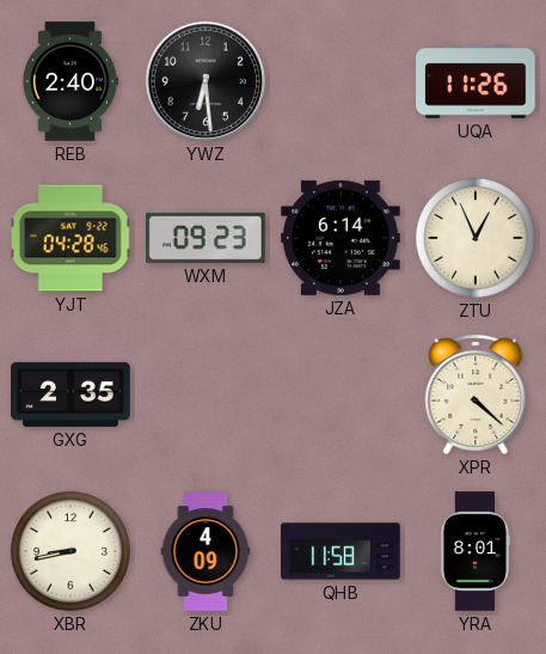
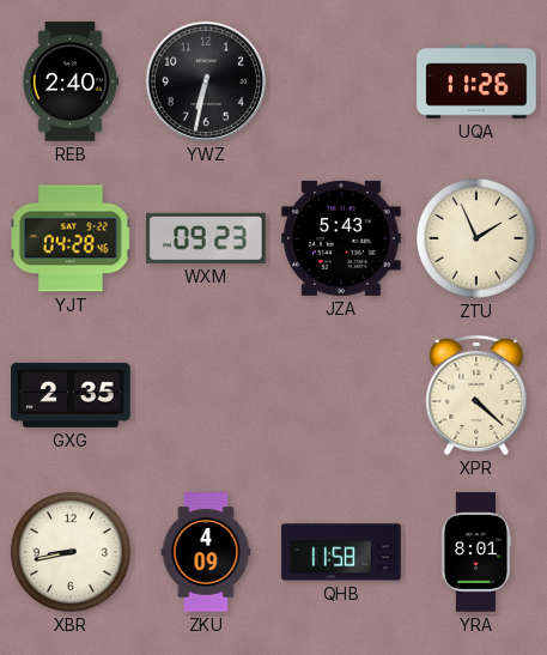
YWZ: 6:29 -> 6:32 (206, 81)
JZA: 6:14 -> 5:43 (341, 238)
ZTU: 12:56 -> 1:56 (476, 238)
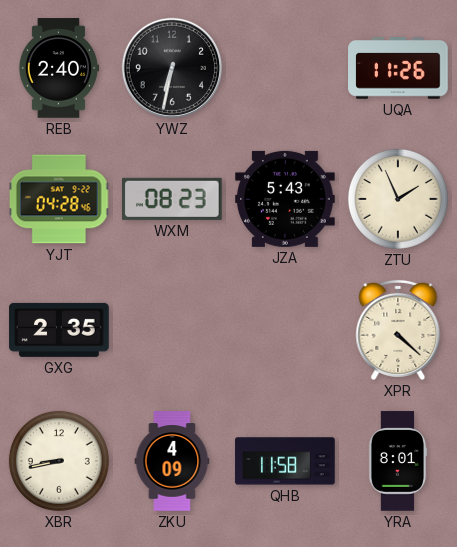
WXM: 09:23 -> 08:23 (173, 199)
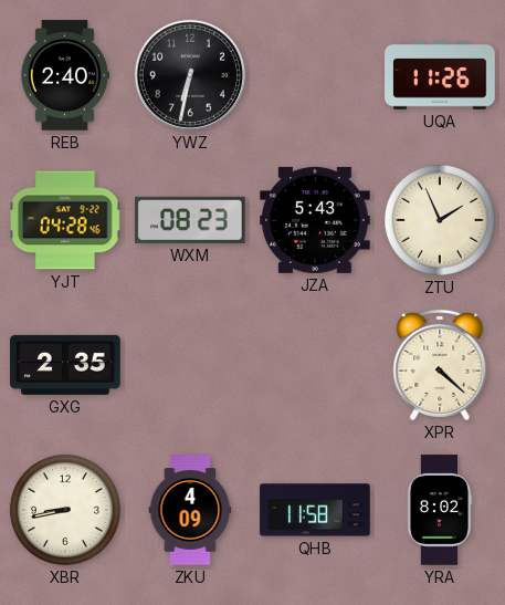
YRA: 8:01 -> 8:02 (440, 510)
